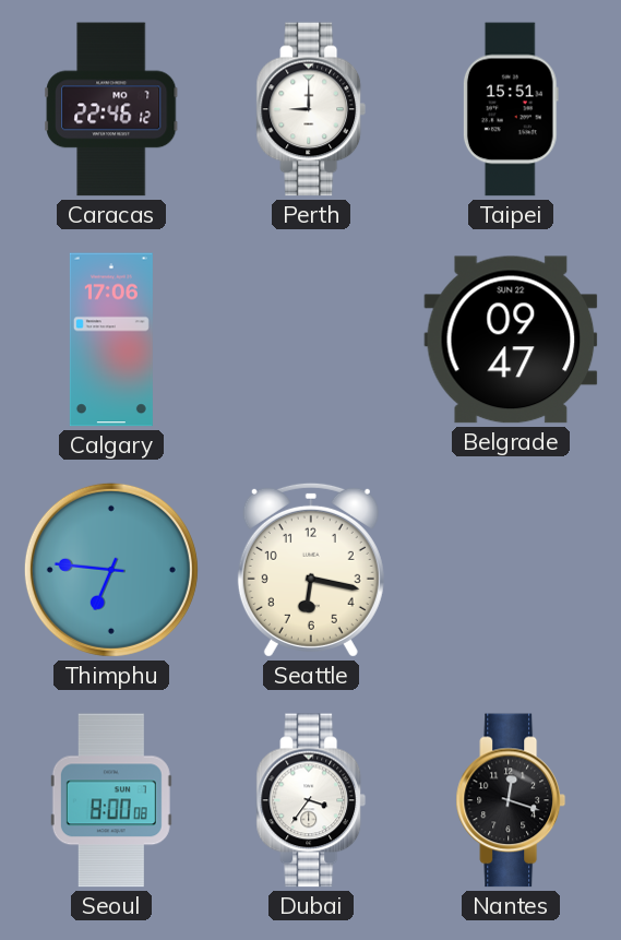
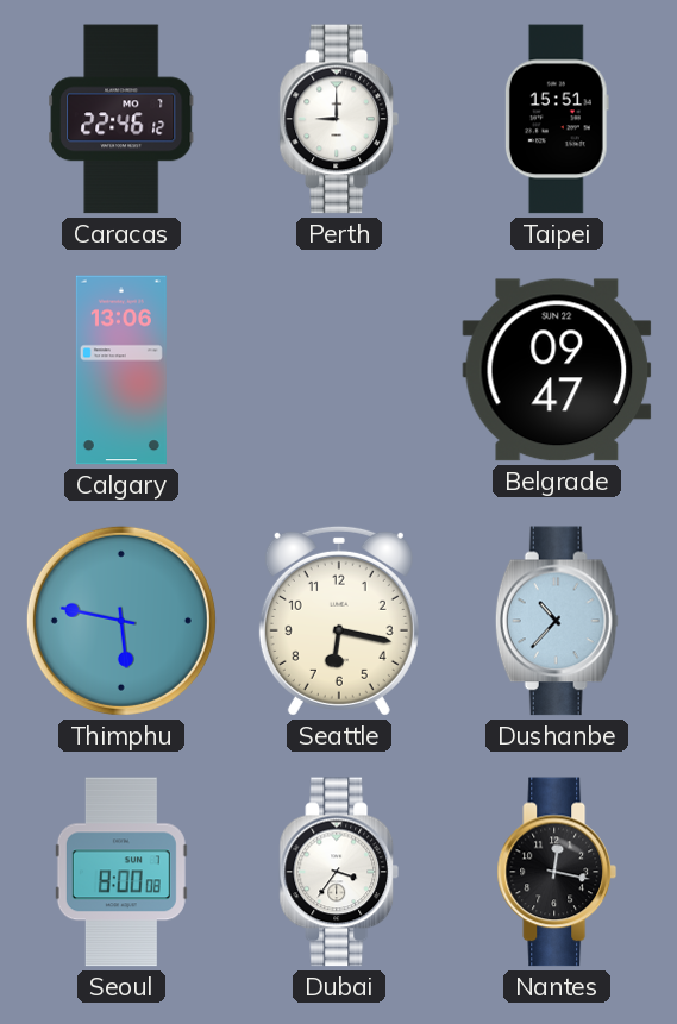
Calgary: 17:06 -> 13:06 (121, 370)
Thimphu: 6:46 -> 5:47 (121, 621)
Dushanbe: none -> 10:37 (557, 621)
Nantes: 12:18 -> 12:17 (557, 872)
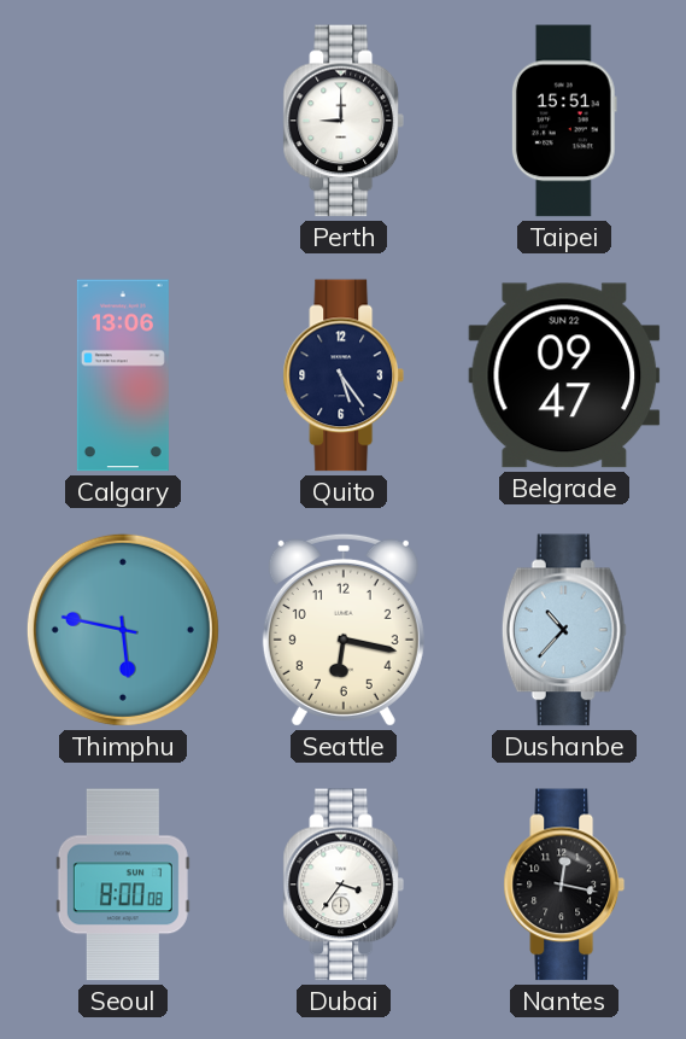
Caracas: 22:46 -> none (121, 119)
Quito: none -> 5:24 (344, 375)
